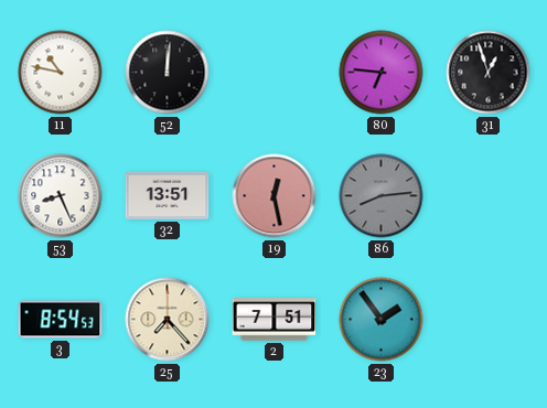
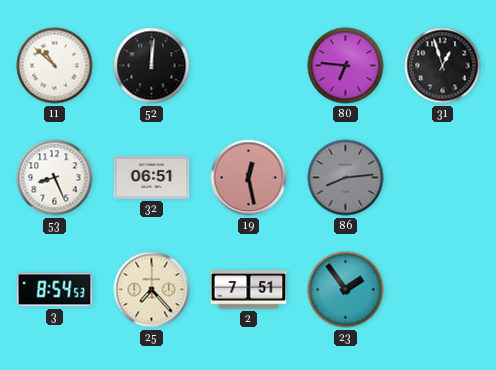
11: 10:47 -> 10:52 (55, 66)
32: 13:51 -> 06:51 (152, 177)
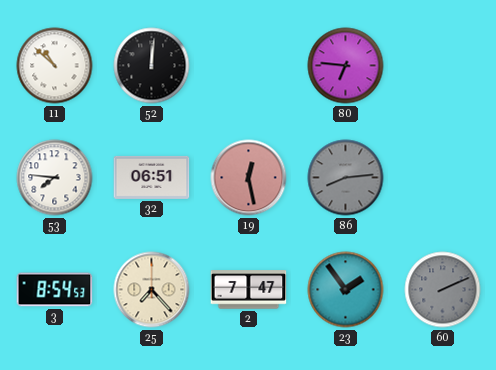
31: 12:57 -> none (443, 66)
53: 8:26 -> 7:46 (55, 178)
2: 7:51 -> 7:47 (249, 290)
60: none -> 2:11 (443, 290)
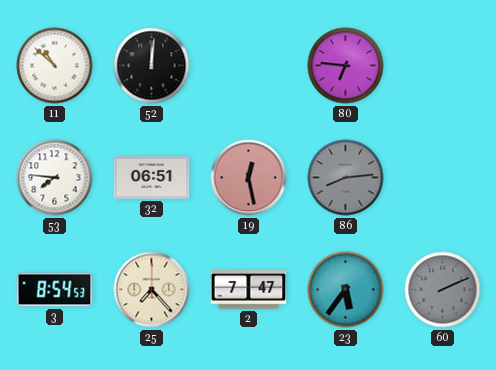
23: 1:54 -> 5:36 (346, 290)
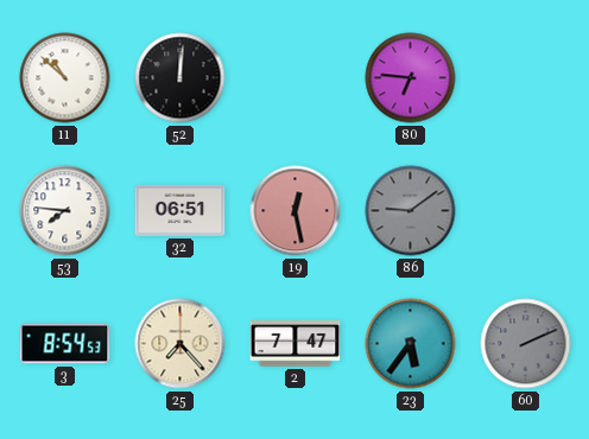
86: 8:14 -> 9:09 (411, 211)
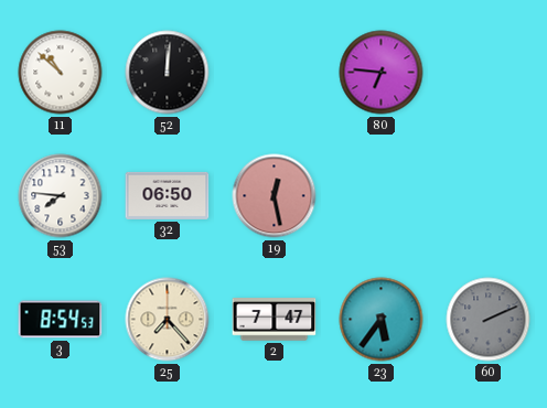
32: 06:51 -> 06:50 (168, 195)
86: 9:09 -> none (411, 211)
